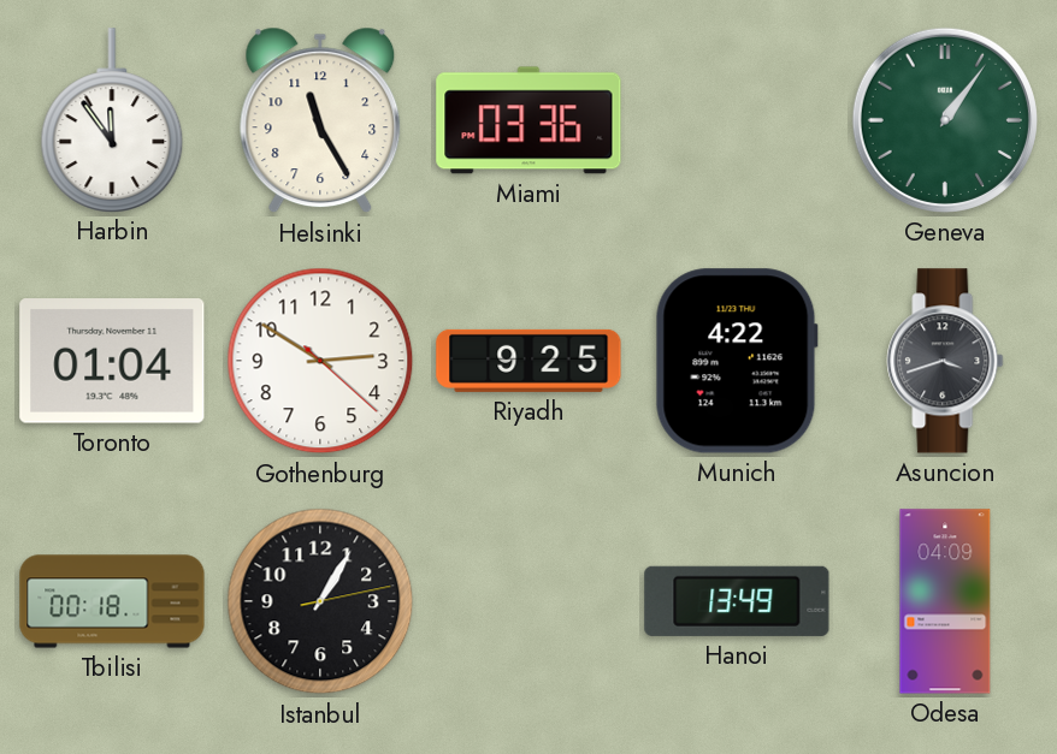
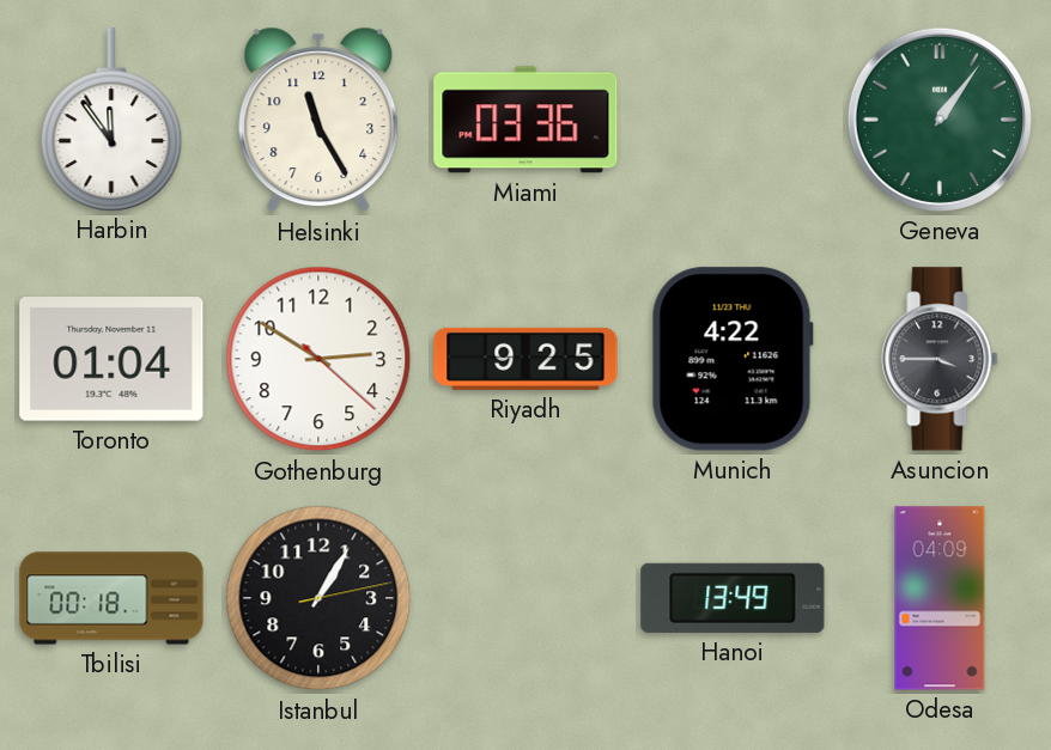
Asuncion: 3:42 -> 3:45 (940, 359)
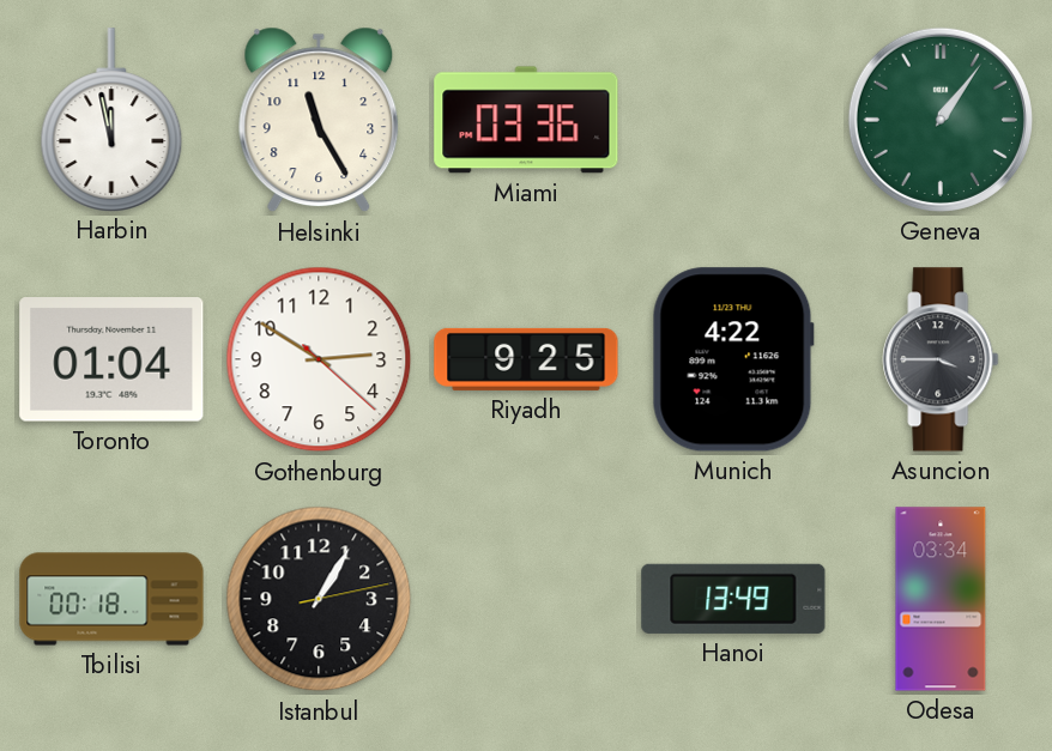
Harbin: 11:54 -> 11:58 (111, 120)
Odesa: 04:09 -> 03:34 (941, 599)
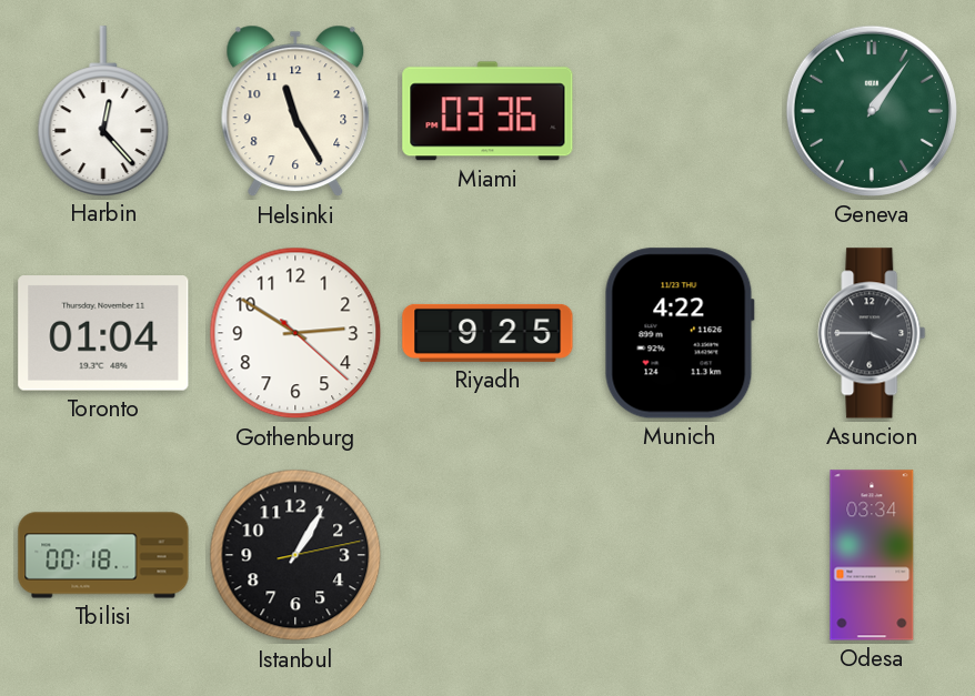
Harbin: 11:58 -> 12:23 (103, 111)
Hanoi: 13:49 -> none (733, 599)
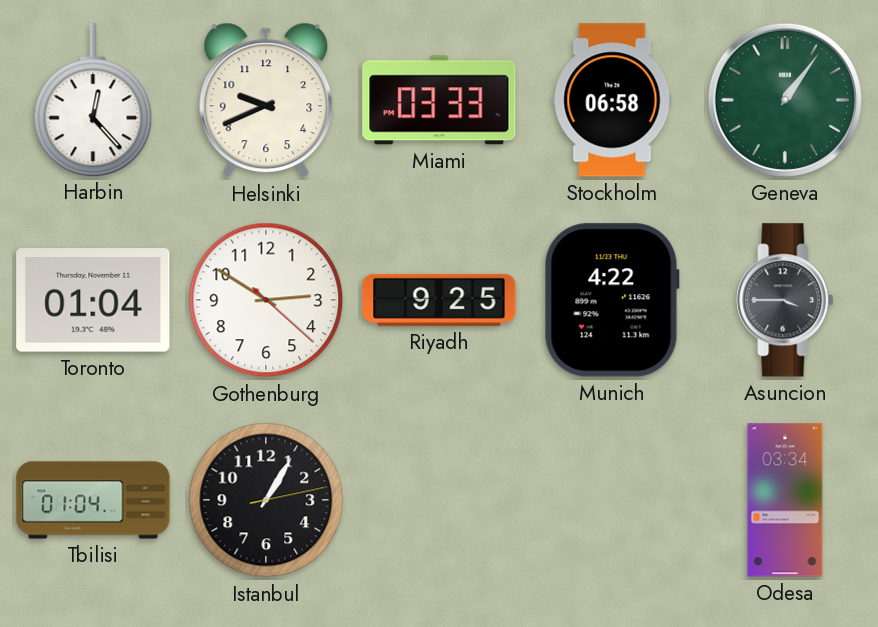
Helsinki: 11:25 -> 9:41 (266, 100)
Miami: 03:36 -> 03:33 (439, 100)
Stockholm: none -> 06:58 (612, 100)
Tbilisi: 00:18 -> 01:04 (93, 500)
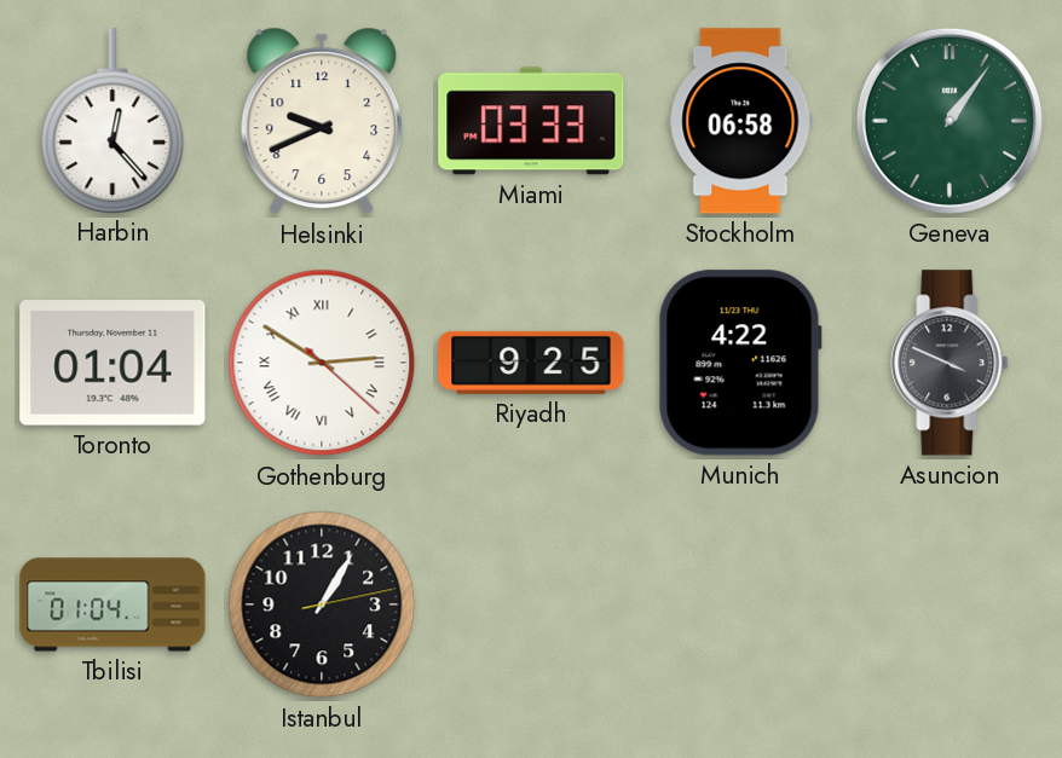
Gothenburg numerals: Arabic -> Roman (322, 363)
Asuncion: 3:45 -> 3:49 (950, 363)
Odesa: 03:34 -> none (785, 500)
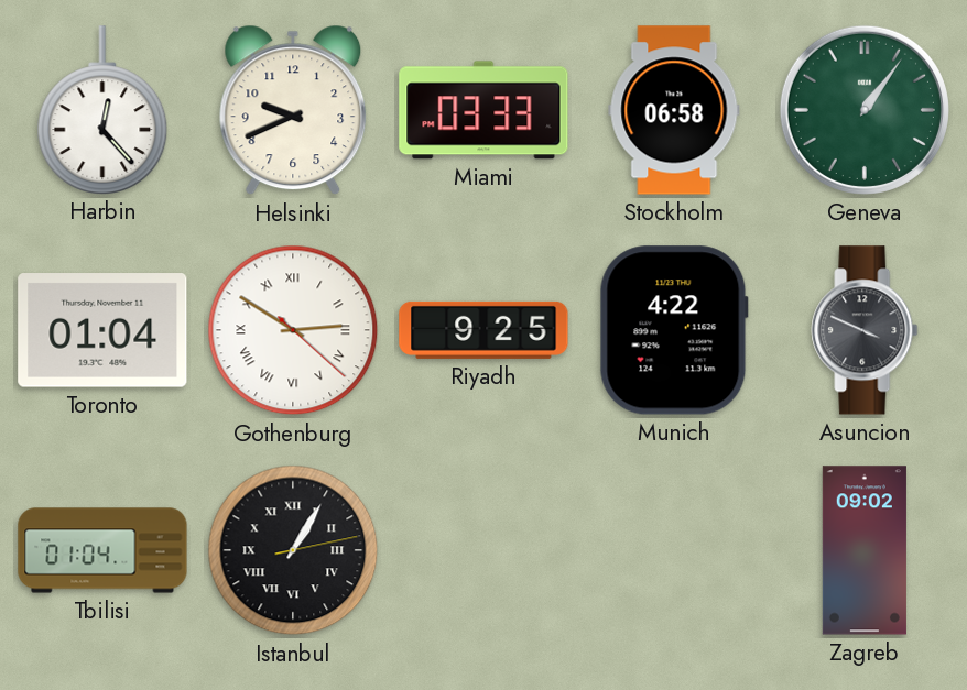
Istanbul numerals: Arabic -> Roman (293, 550)
Zagreb: none -> 09:02 (865, 550)
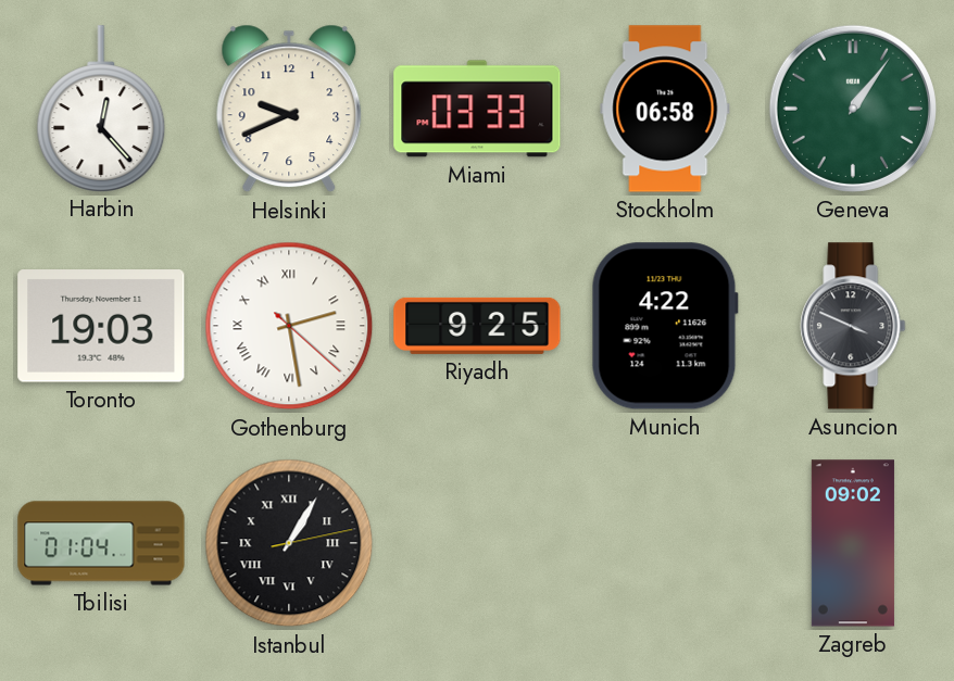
Toronto: 01:04 -> 19:03 (101, 326)
Gothenburg: 2:50 -> 2:28 (289, 326)
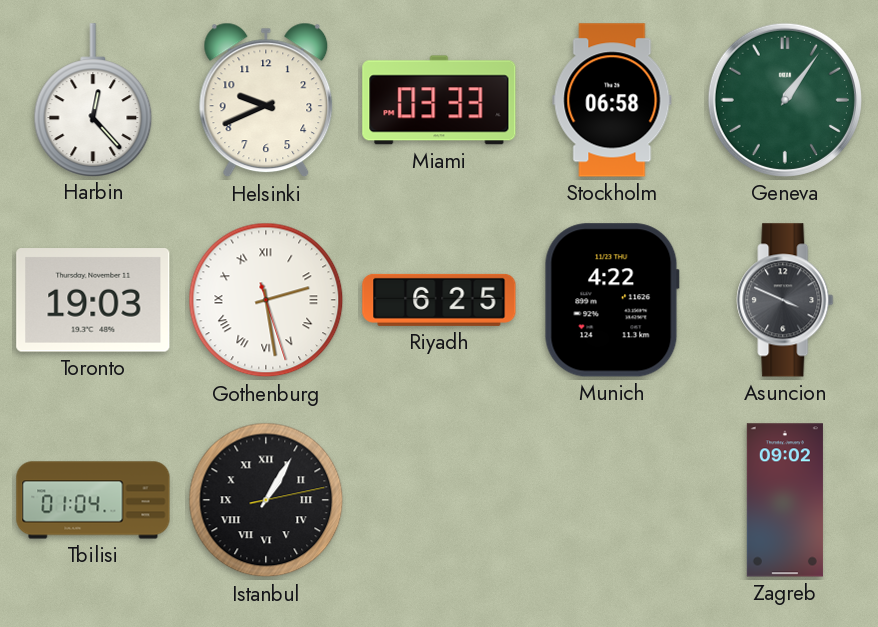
Gothenburg: 2:28:22 -> 2:28:27 (266, 300)
Riyadh: 9:25 -> 6:25 (439, 300)
